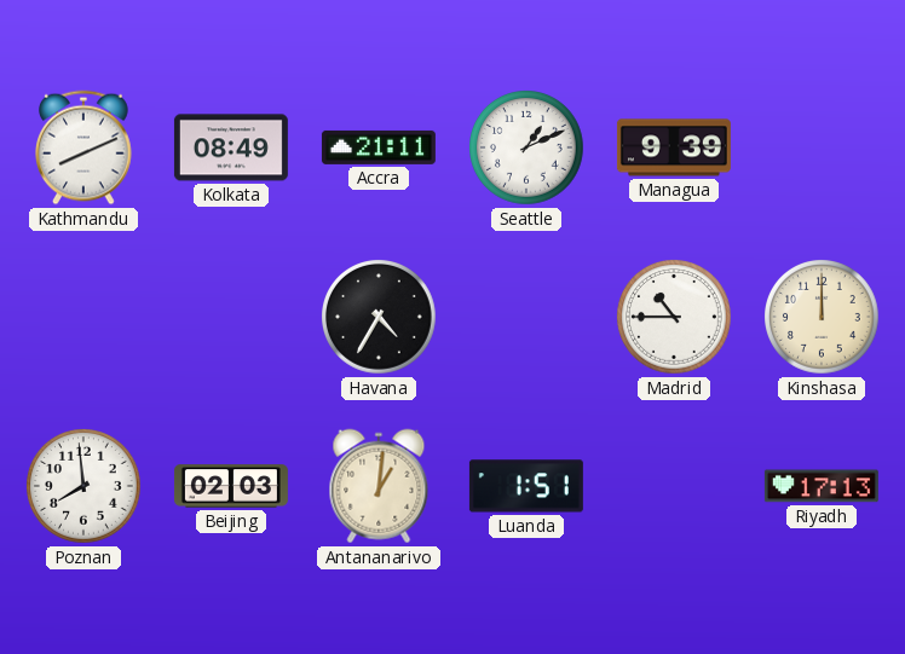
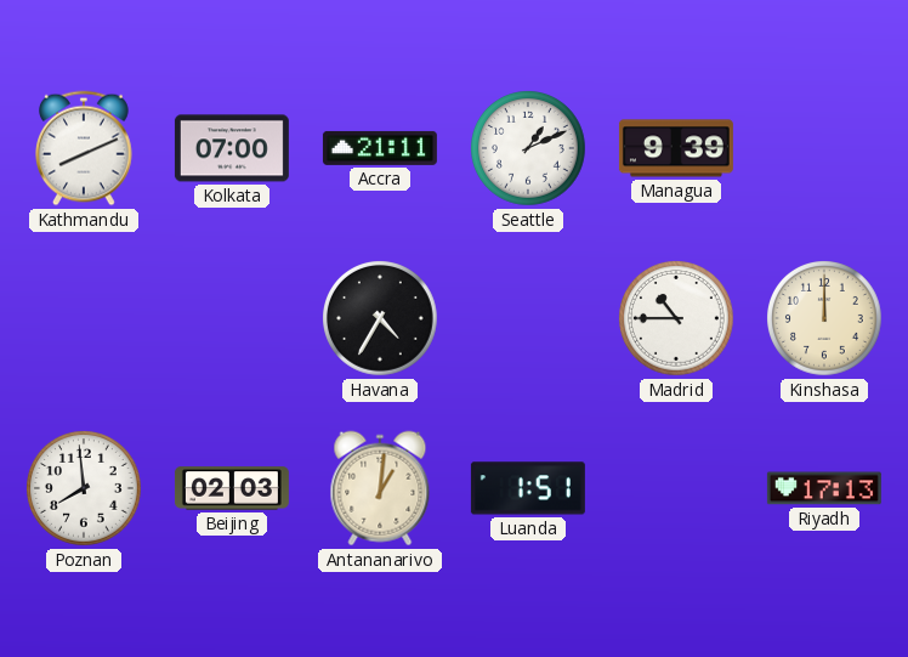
Kolkata: 08:49 -> 07:00 (232, 148)
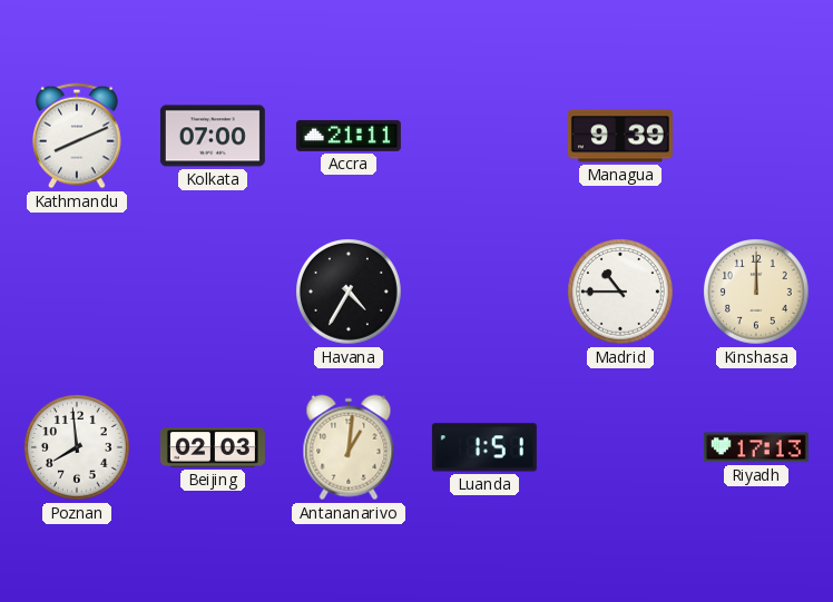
Seattle: 1:11 -> none (529, 149)
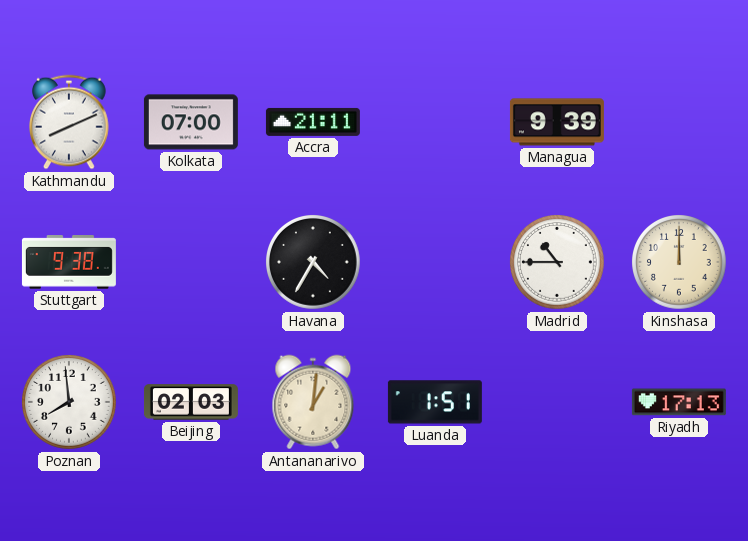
Stuttgart: none -> 9:38 (69, 262)
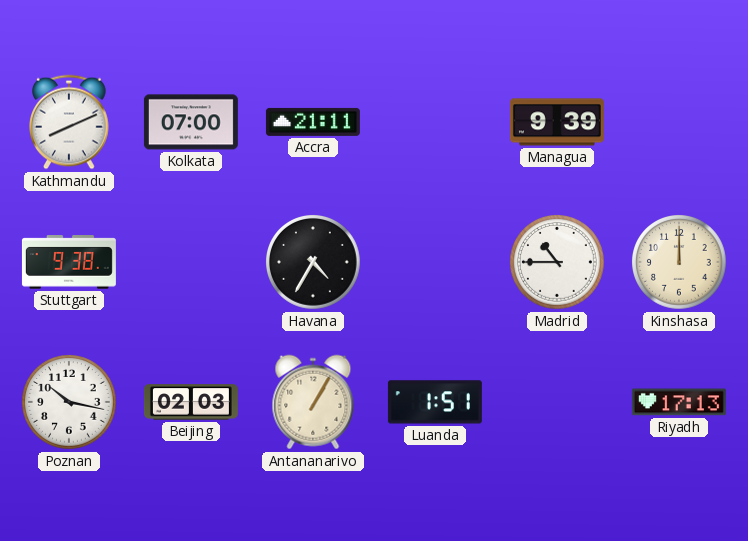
Poznan: 7:59 -> 10:17 (70, 403)
Antananarivo: 1:01 -> 1:05 (313, 402)
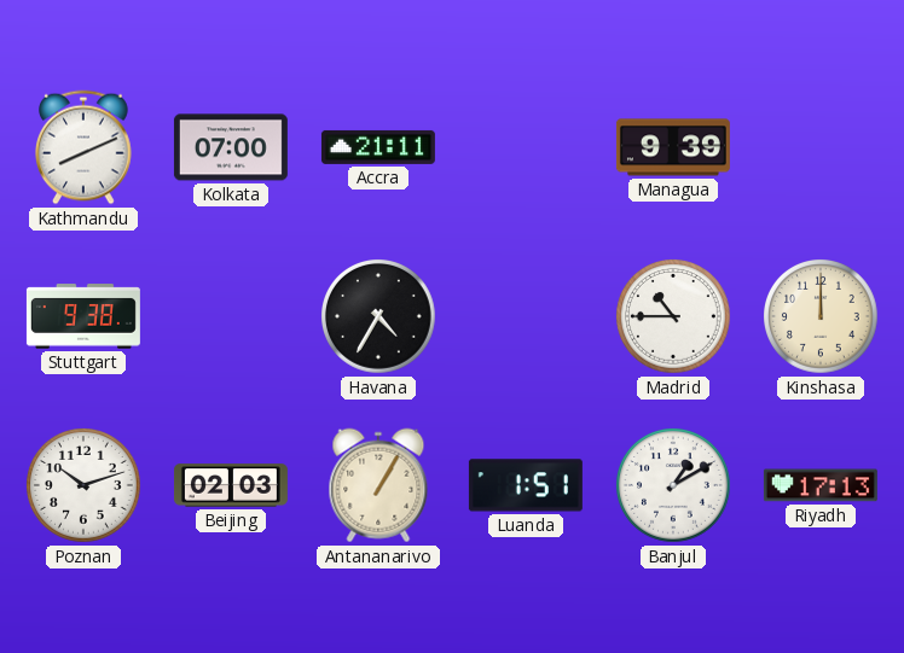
Poznan: 10:17 -> 10:12 (85, 486)
Banjul: none -> 1:10 (674, 486)
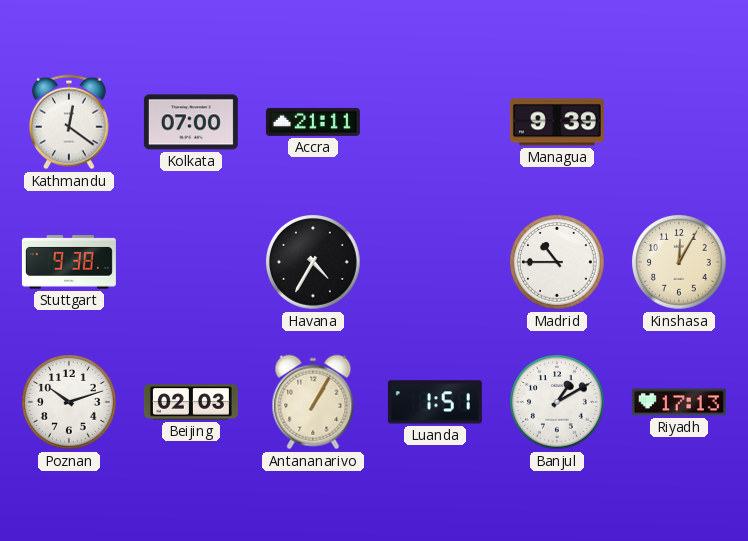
Kathmandu: 8:11 -> 12:21 (70, 122)
Kinshasa: 12:00 -> 12:05 (680, 263)
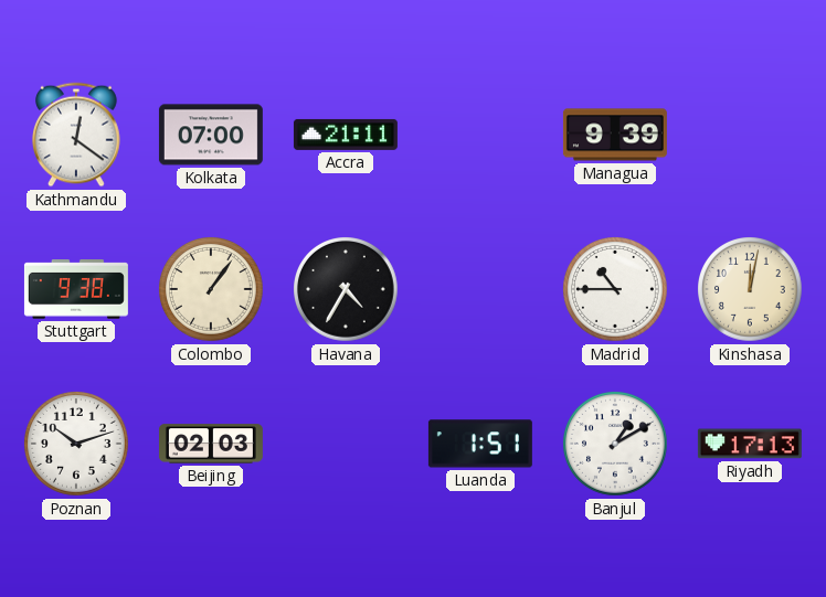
Colombo: none -> 1:06 (212, 290)
Kinshasa: 12:05 -> 12:02 (751, 290)
Antananarivo: 1:05 -> none (313, 402)
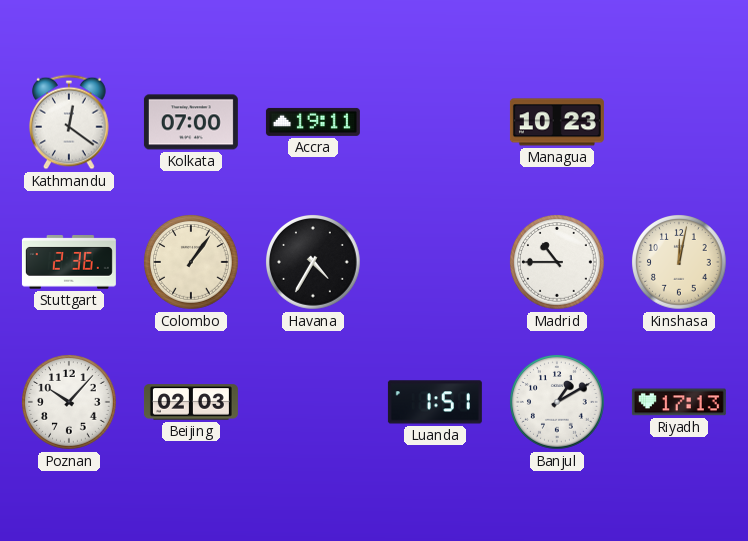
Accra: 21:11 -> 19:11 (313, 122)
Managua: 9:39 -> 10:23 (557, 122)
Stuttgart: 9:38 -> 2:36 (69, 262)
Poznan: 10:12 -> 10:07 (70, 403)
